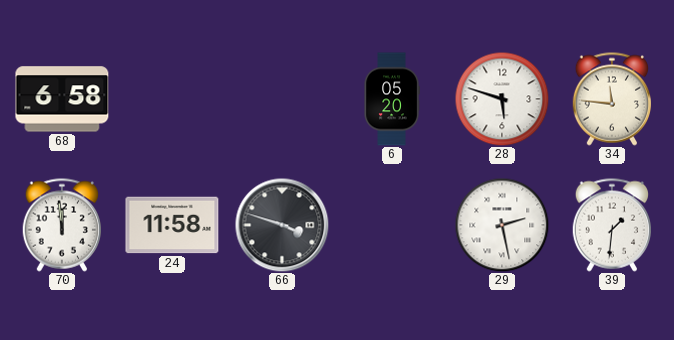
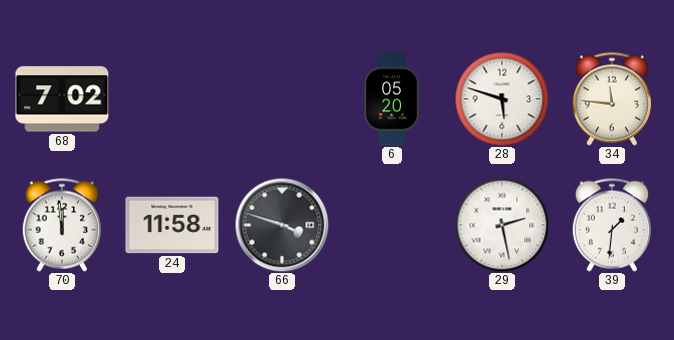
68: 6:58 -> 7:02 (62, 99)
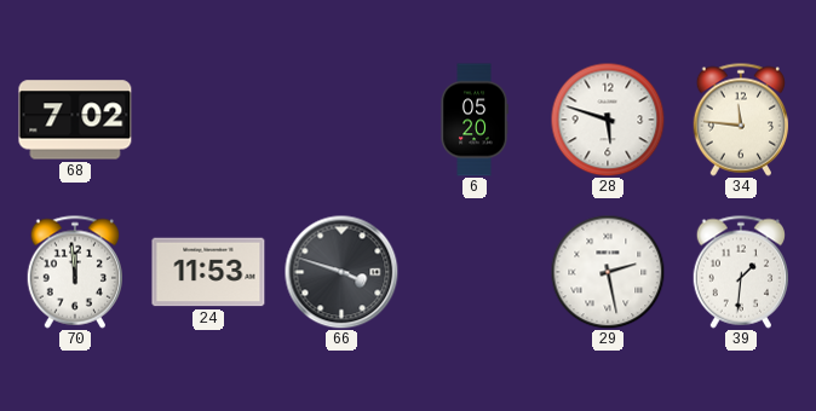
24: 11:58 -> 11:53 (208, 272)
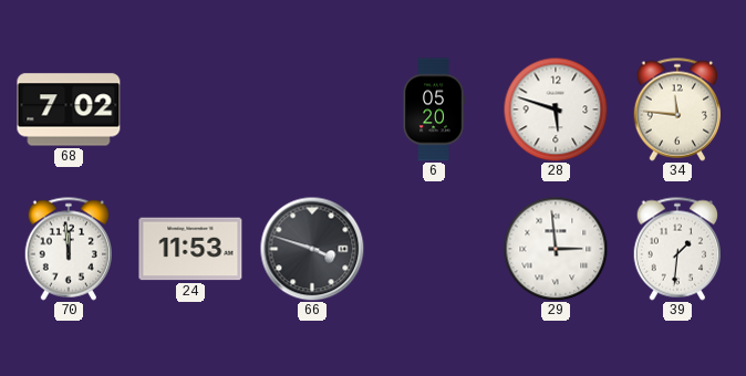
29: 2:28 -> 2:59 (556, 249)
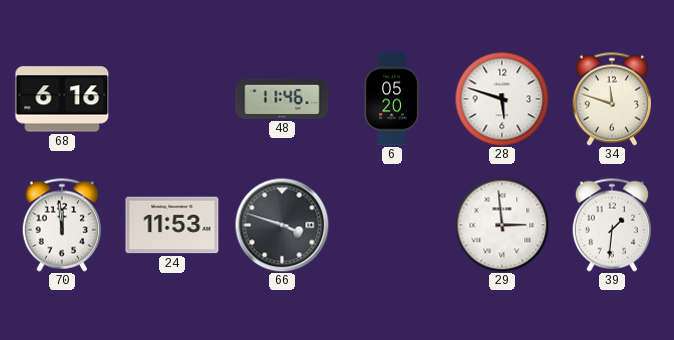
68: 7:02 -> 6:16 (62, 99)
48: none -> 11:46 (282, 99)
34: 11:46 -> 11:48 (611, 99)
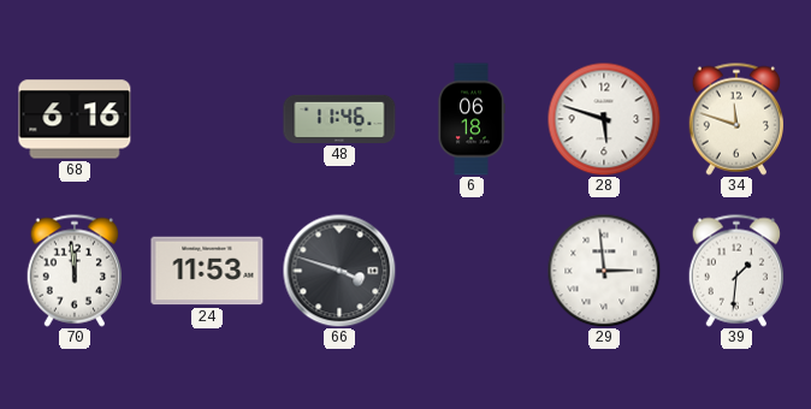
6: 05:20 -> 06:18 (472, 119)
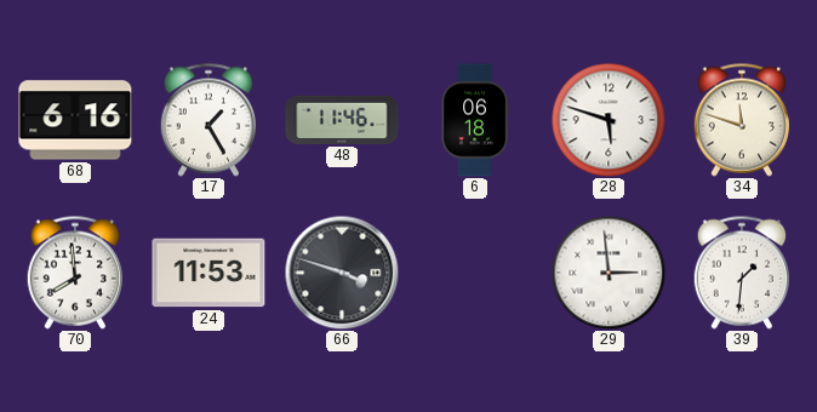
17: none -> 1:25 (207, 120)
70: 11:59 -> 7:59 (74, 273)
